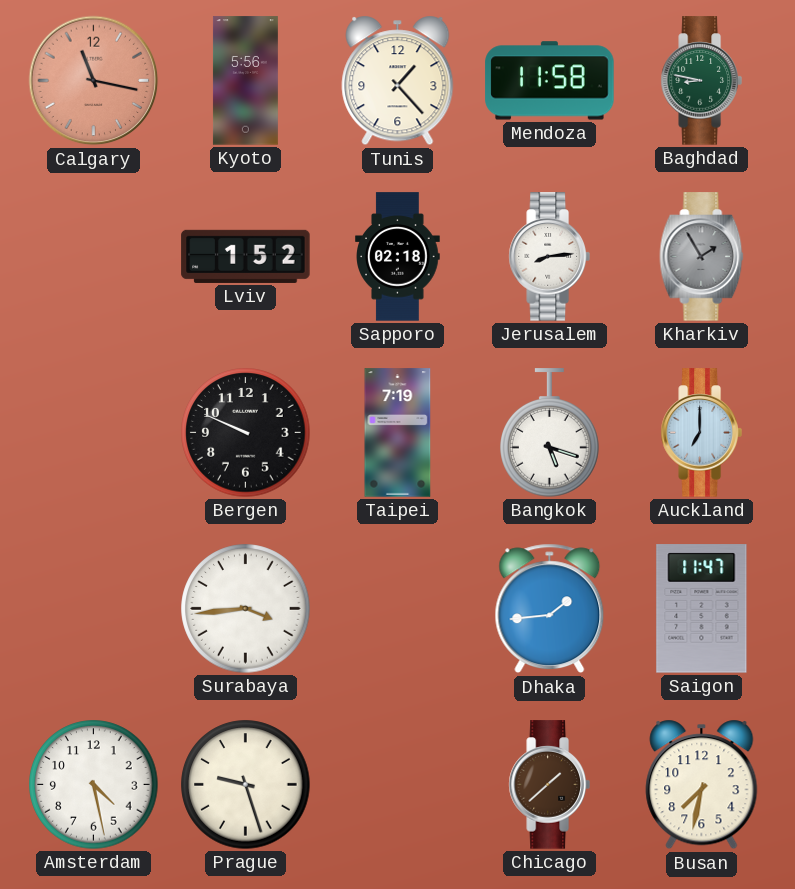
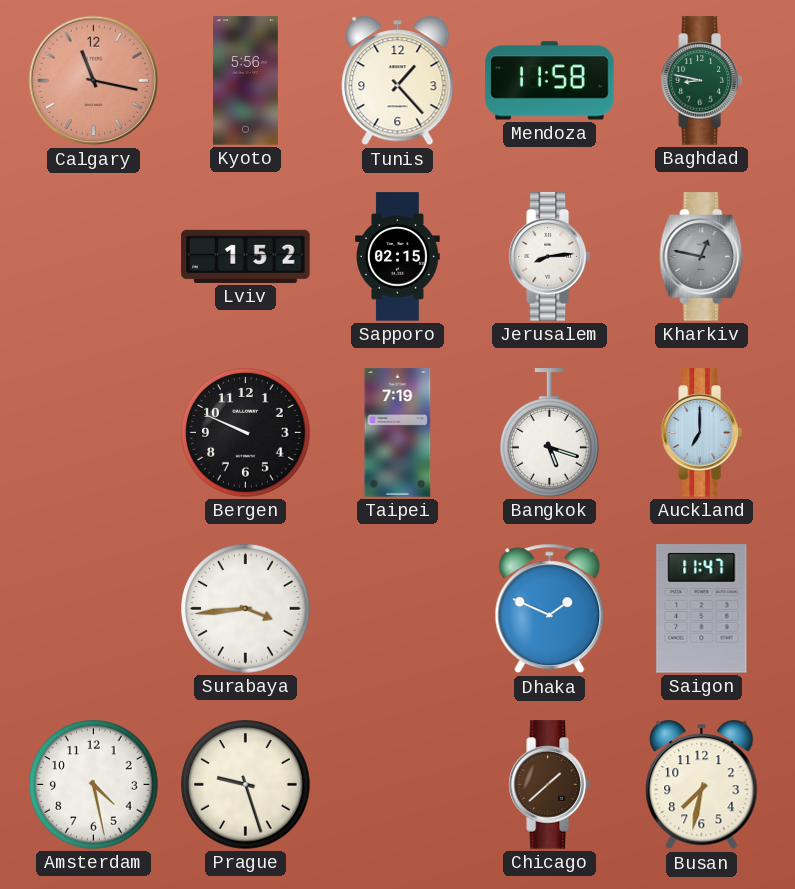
Sapporo: 02:18 -> 02:15 (398, 257)
Kharkiv: 1:55 -> 12:47 (702, 257)
Dhaka: 1:44 -> 1:49 (550, 609)
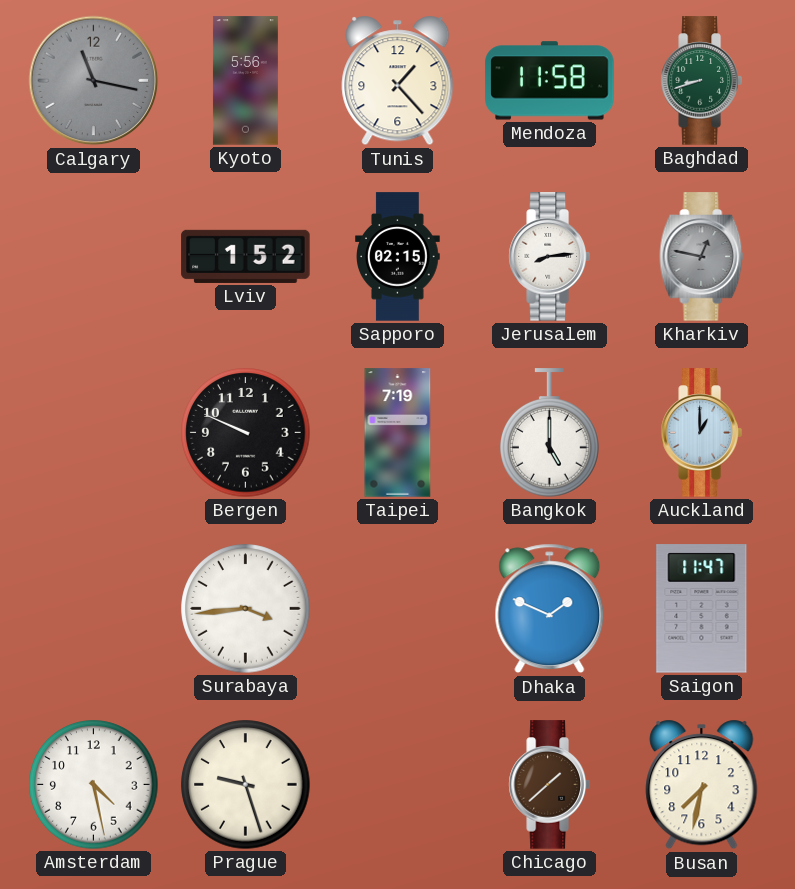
Calgary dial: salmon -> grey (94, 81)
Baghdad: 8:47 -> 8:42 (701, 81)
Bangkok: 5:18 -> 5:00 (550, 433)
Auckland: 7:00 -> 1:00 (701, 433)
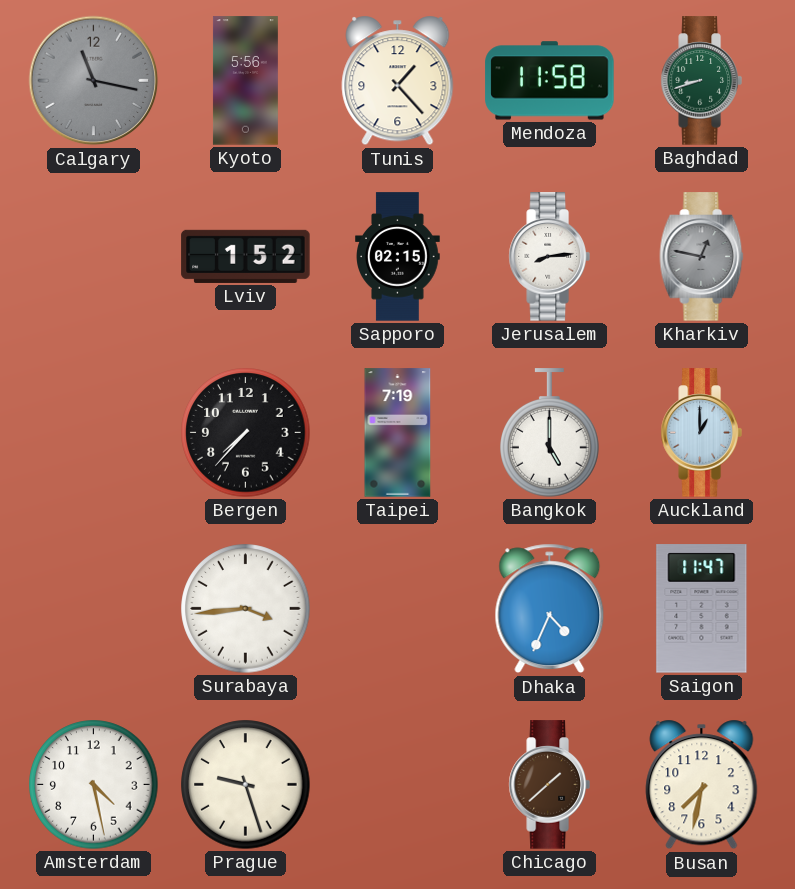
Bergen: 9:49 -> 7:37 (246, 433)
Dhaka: 1:49 -> 4:34 (550, 609)
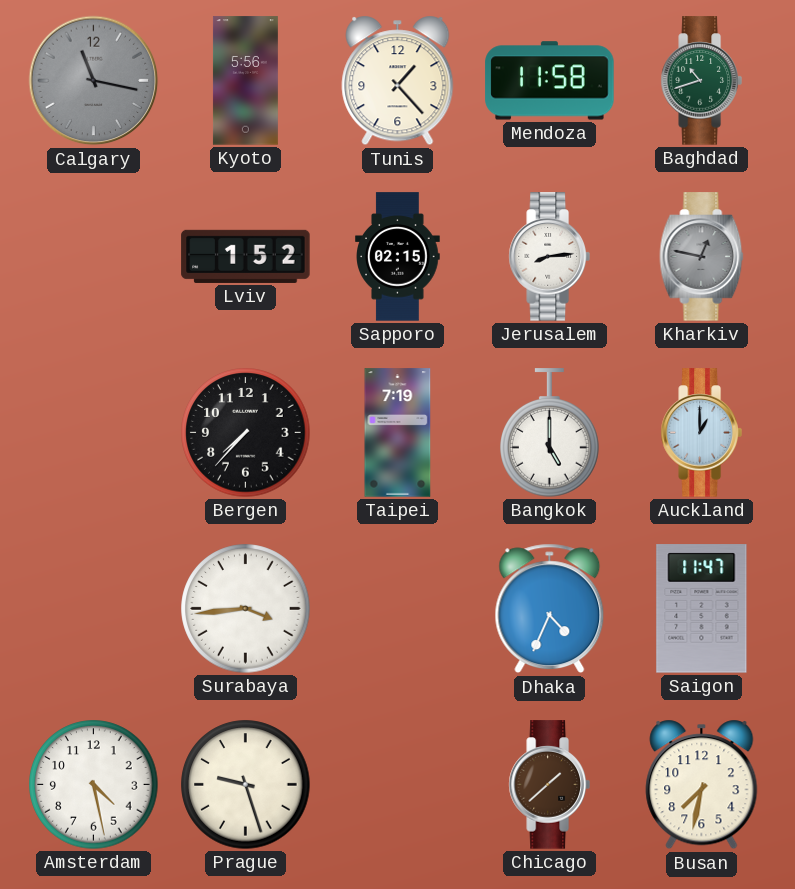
Baghdad: 8:42 -> 10:42 (701, 81)
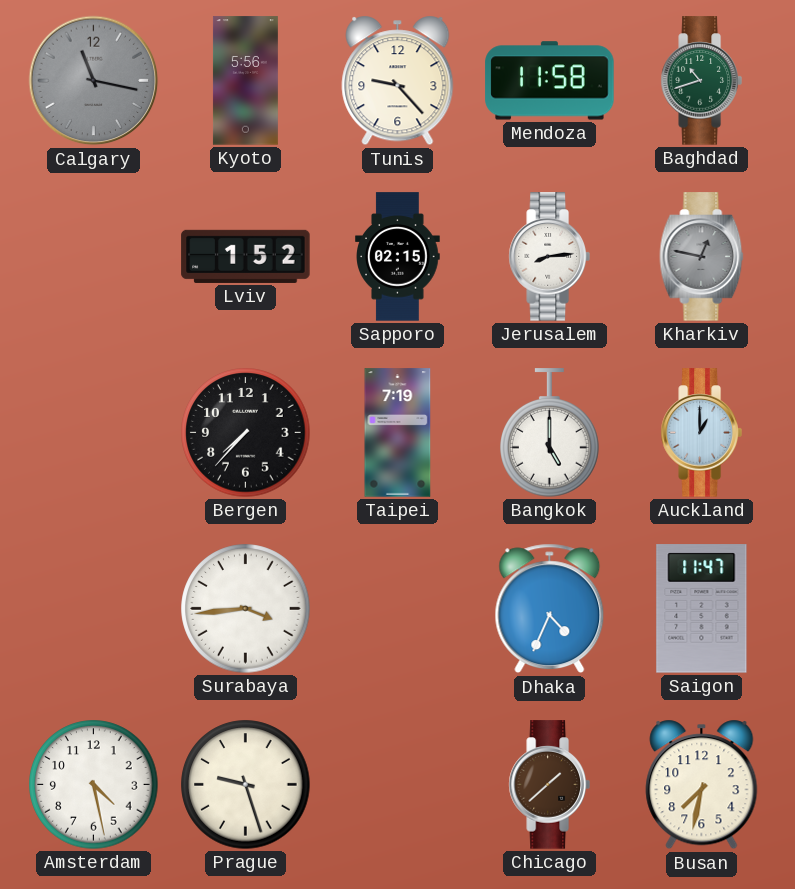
Tunis: 1:23 -> 9:23 (398, 81)
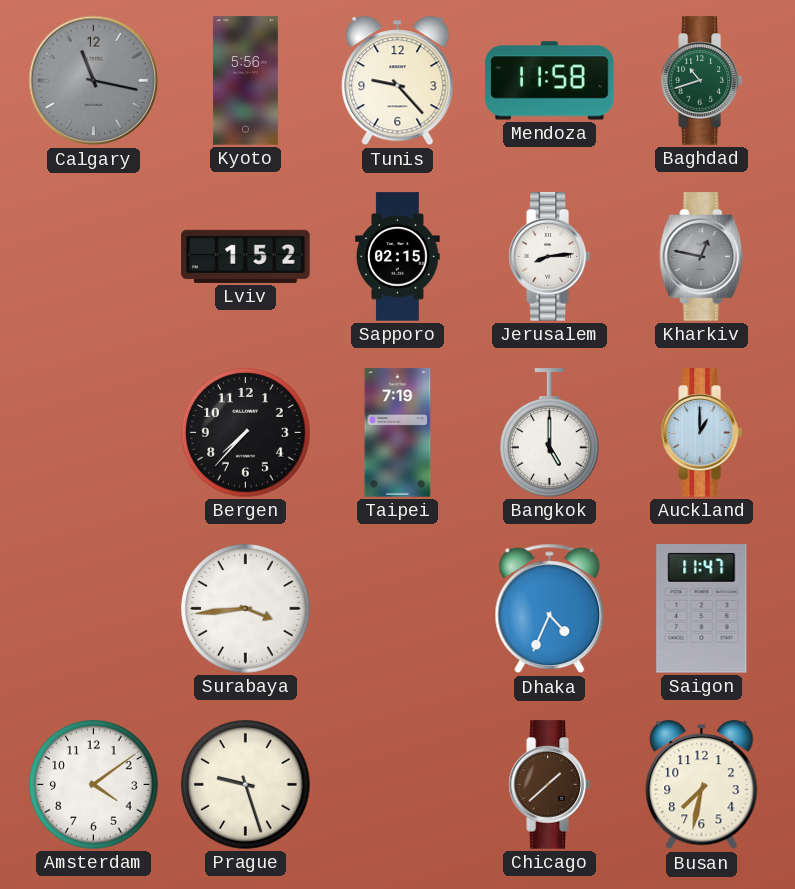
Amsterdam: 4:28 -> 4:09 (94, 785)
